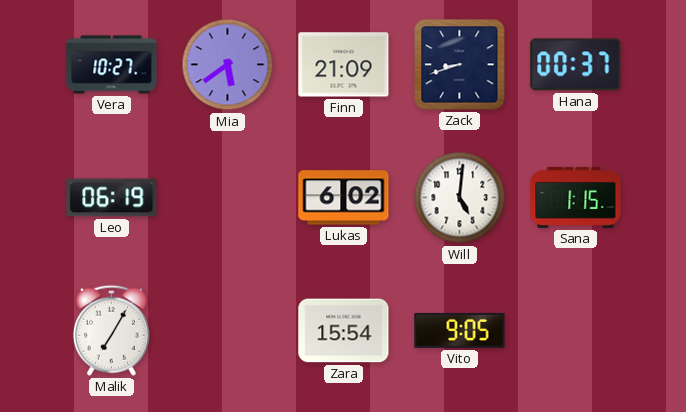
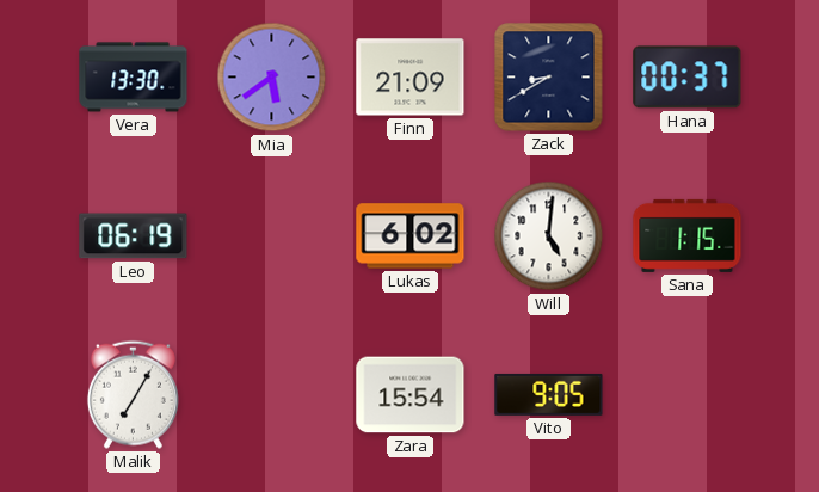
Vera: 10:27 -> 13:30 (134, 78)
Zack: 8:42 -> 8:40 (549, 78)
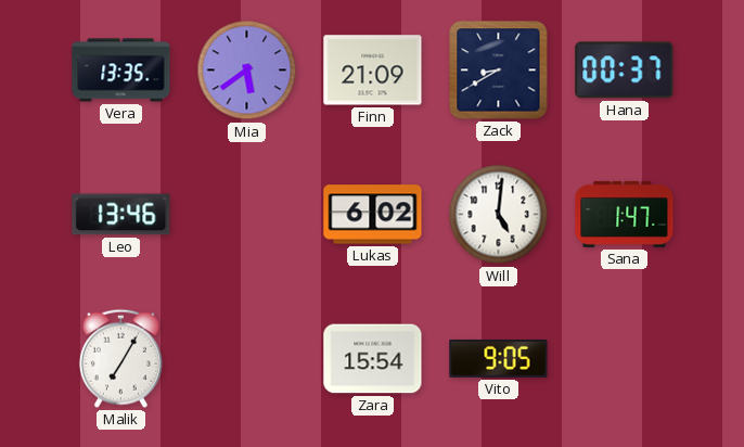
Vera: 13:30 -> 13:35 (121, 71)
Leo: 06:19 -> 13:46 (121, 215)
Sana: 1:15 -> 1:47 (625, 214)
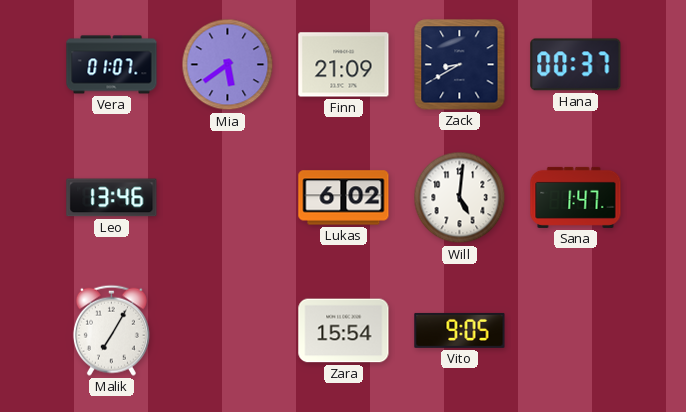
Vera: 13:35 -> 01:07 (112, 65)
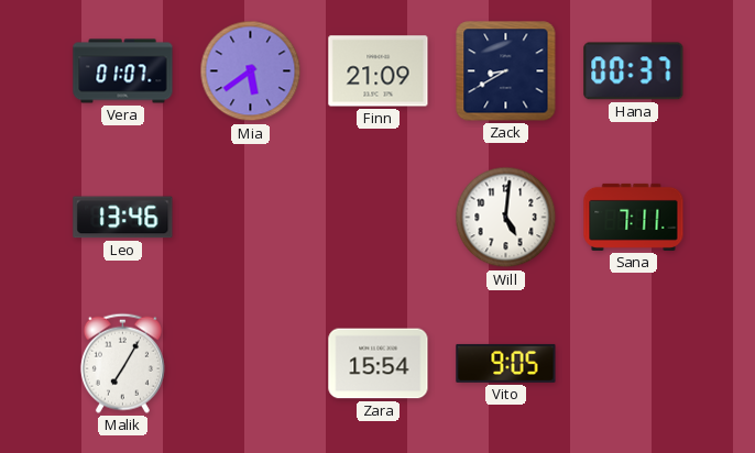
Lukas: 6:02 -> none (344, 198)
Sana: 1:47 -> 7:11 (634, 217)
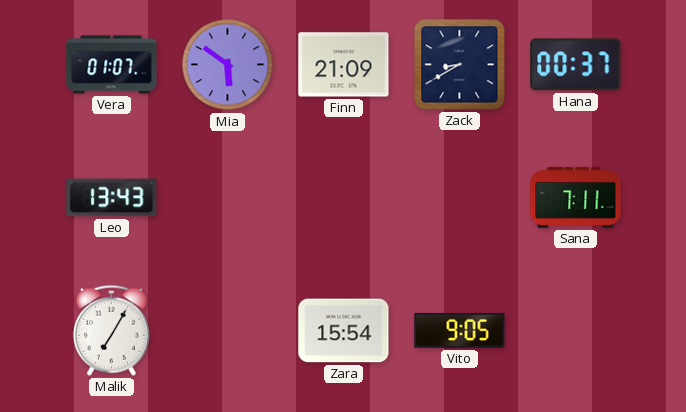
Mia: 5:39 -> 5:51 (228, 65)
Leo: 13:46 -> 13:43 (112, 198)
Will: 5:01 -> none (506, 218)
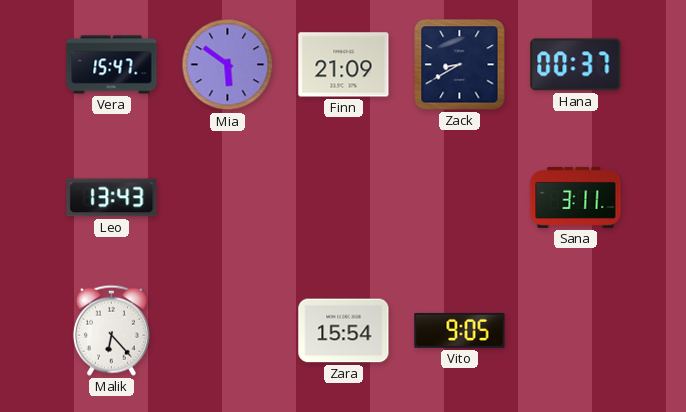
Vera: 01:07 -> 15:47 (112, 65)
Sana: 7:11 -> 3:11 (576, 197)
Malik: 7:05 -> 6:23 (111, 330)
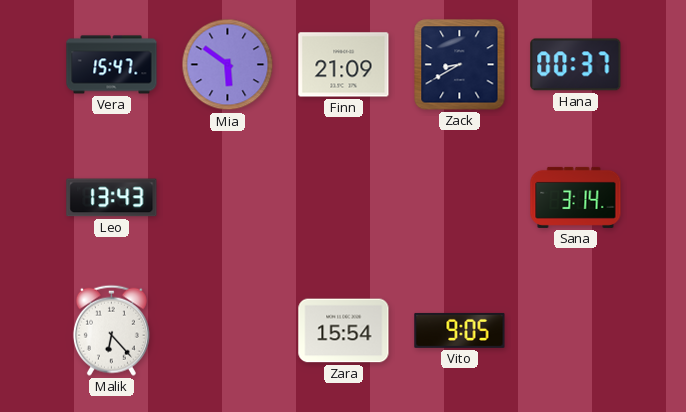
Sana: 3:11 -> 3:14 (576, 197)
